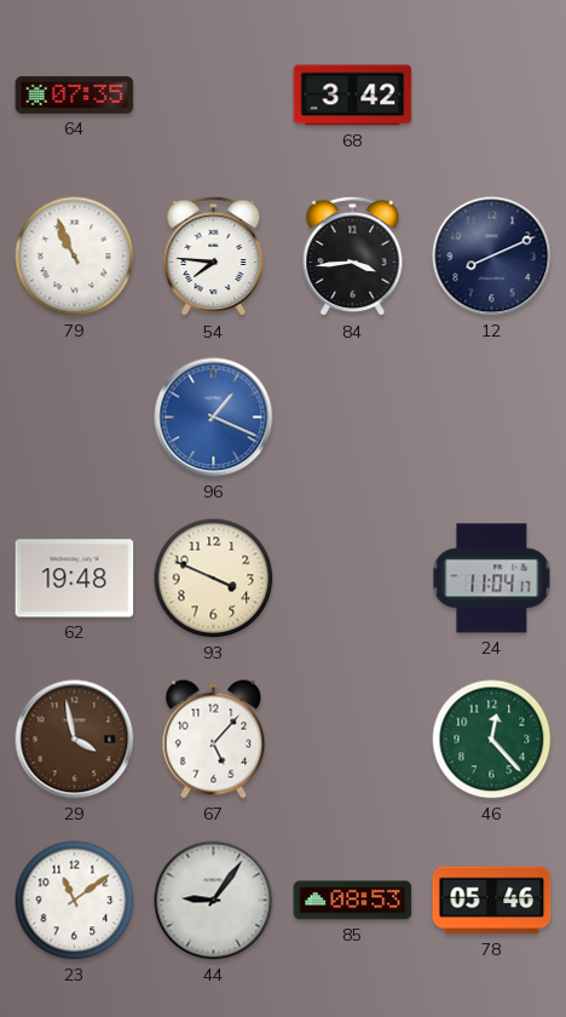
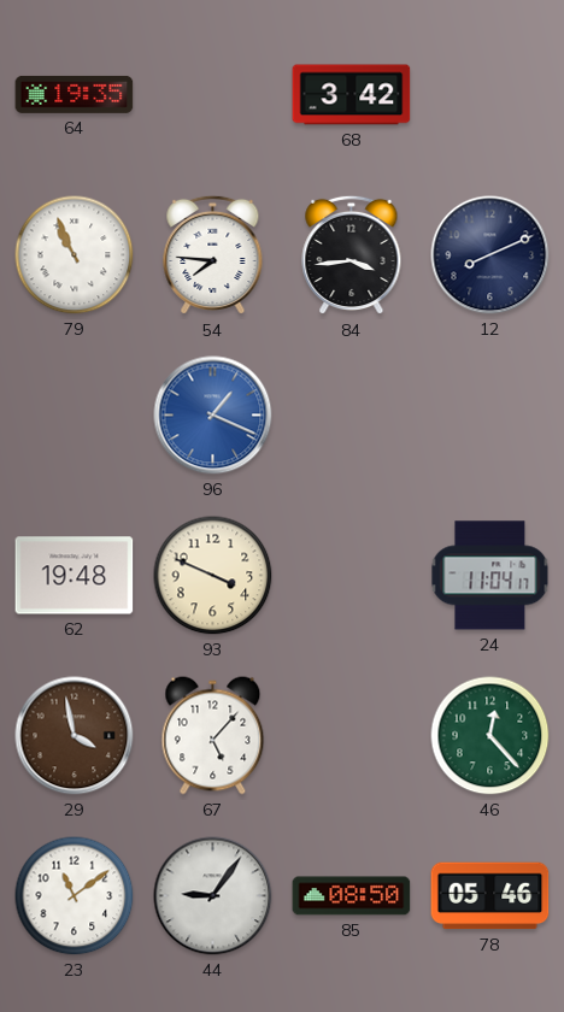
64: 07:35 -> 19:35 (75, 94)
85: 08:53 -> 08:50 (352, 896)
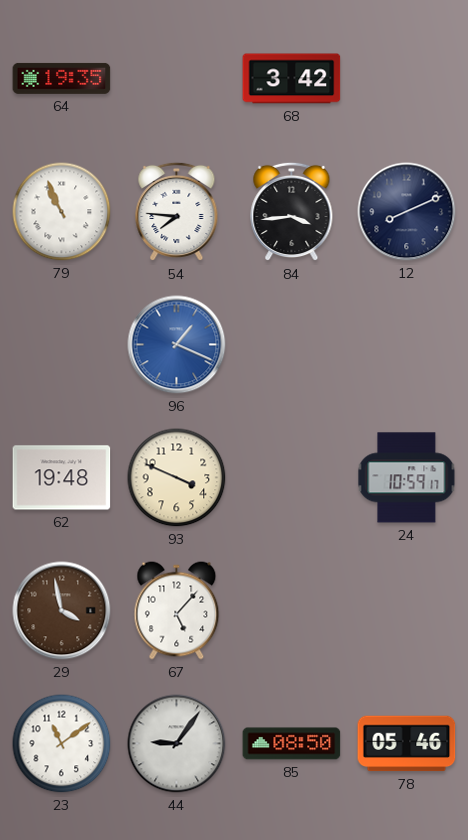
24: 11:04 -> 10:59 (407, 478)
46: 12:23 -> none (490, 736)
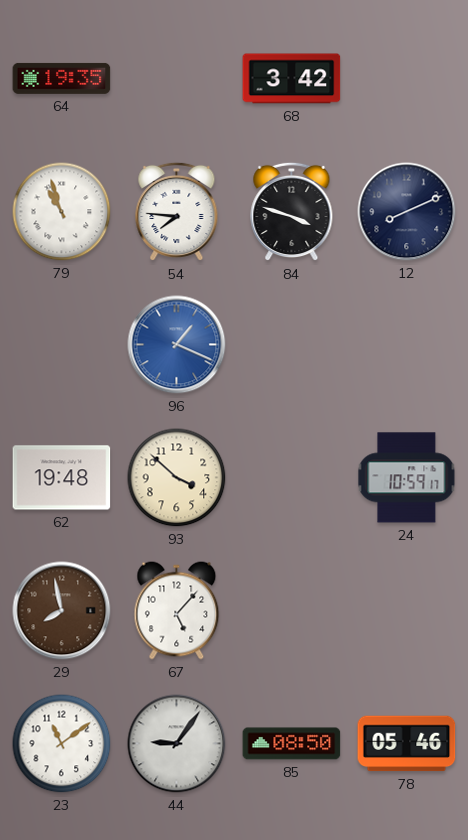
79: 10:56 -> 10:57 (62, 212)
84: 3:44 -> 3:48 (292, 212)
93: 3:49 -> 3:52 (177, 478)
29: 3:58 -> 7:58 (62, 611)
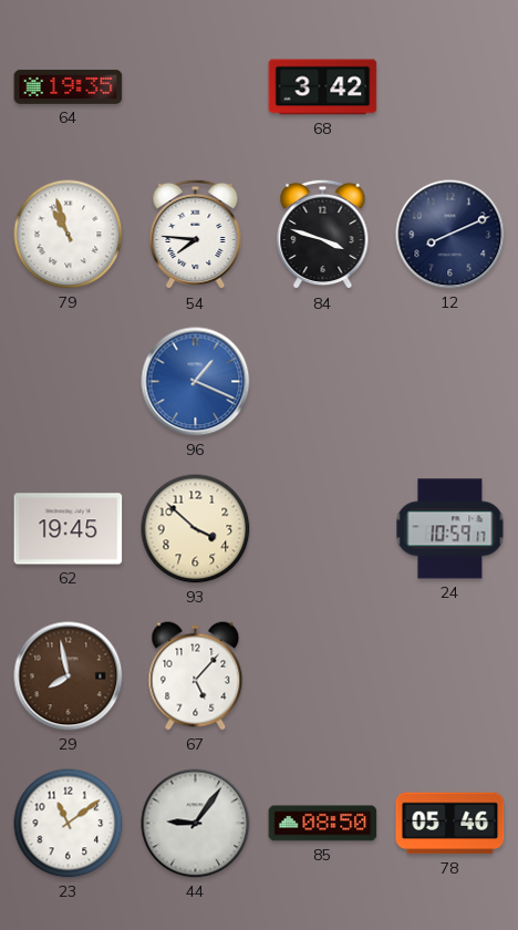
62: 19:48 -> 19:45 (69, 529)
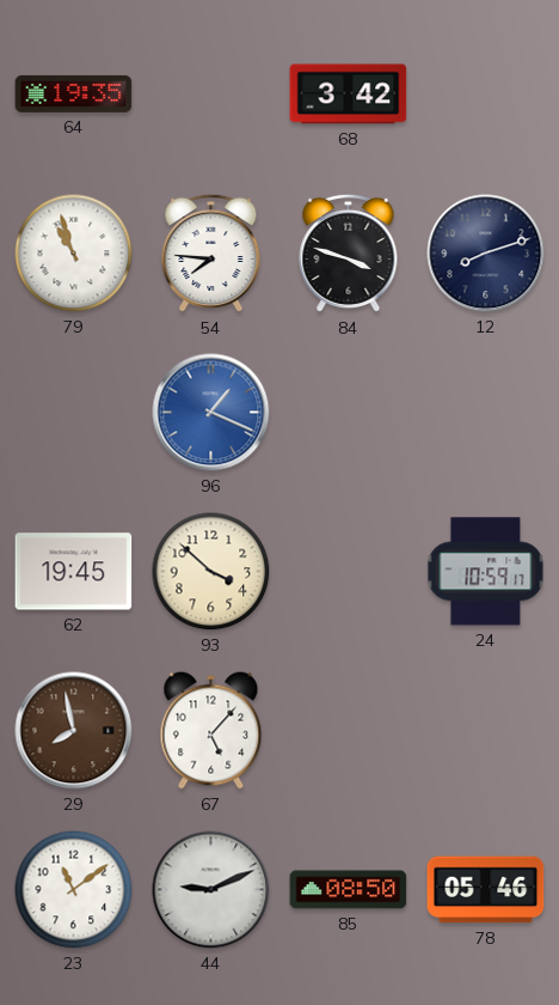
12: 8:11 -> 8:12 (486, 254)
44: 9:06 -> 9:11 (211, 890)
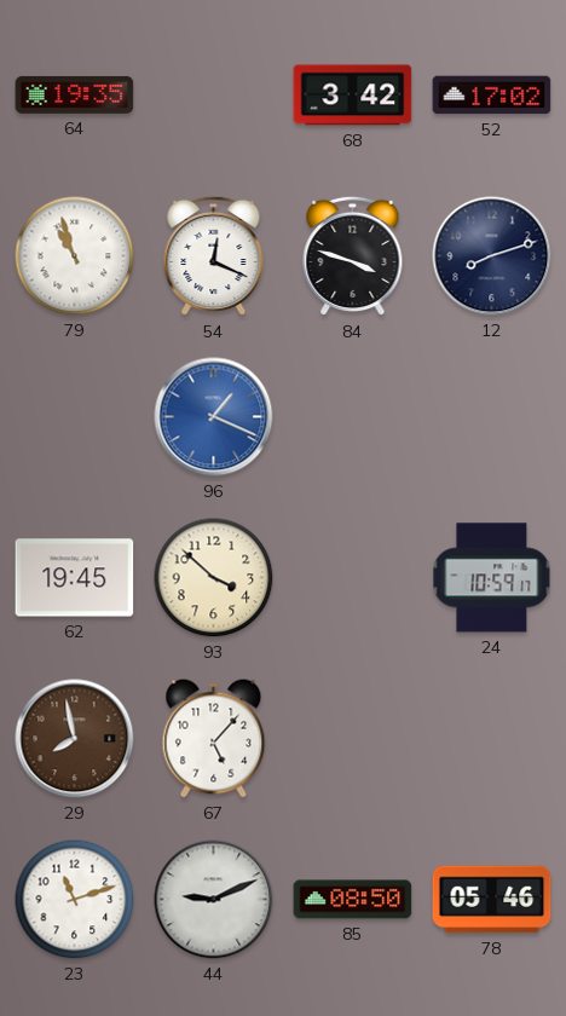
52: none -> 17:02 (492, 96)
54: 7:46 -> 12:19 (214, 256)
23: 11:09 -> 11:12 (75, 900)
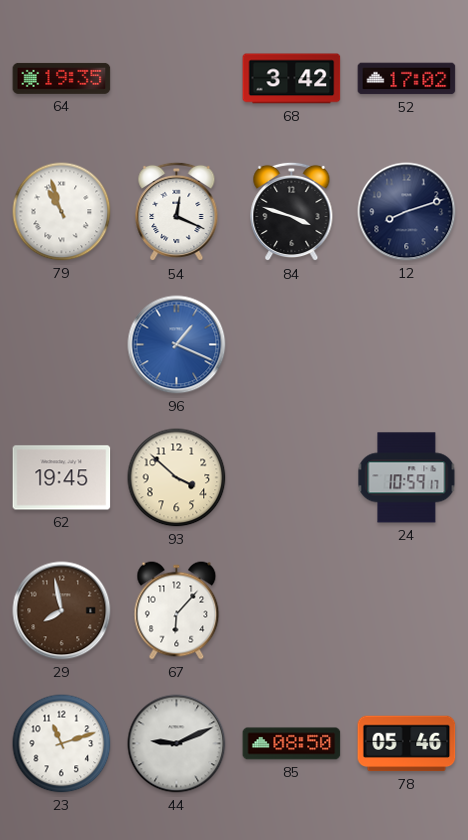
67: 5:07 -> 6:07 (177, 611)
